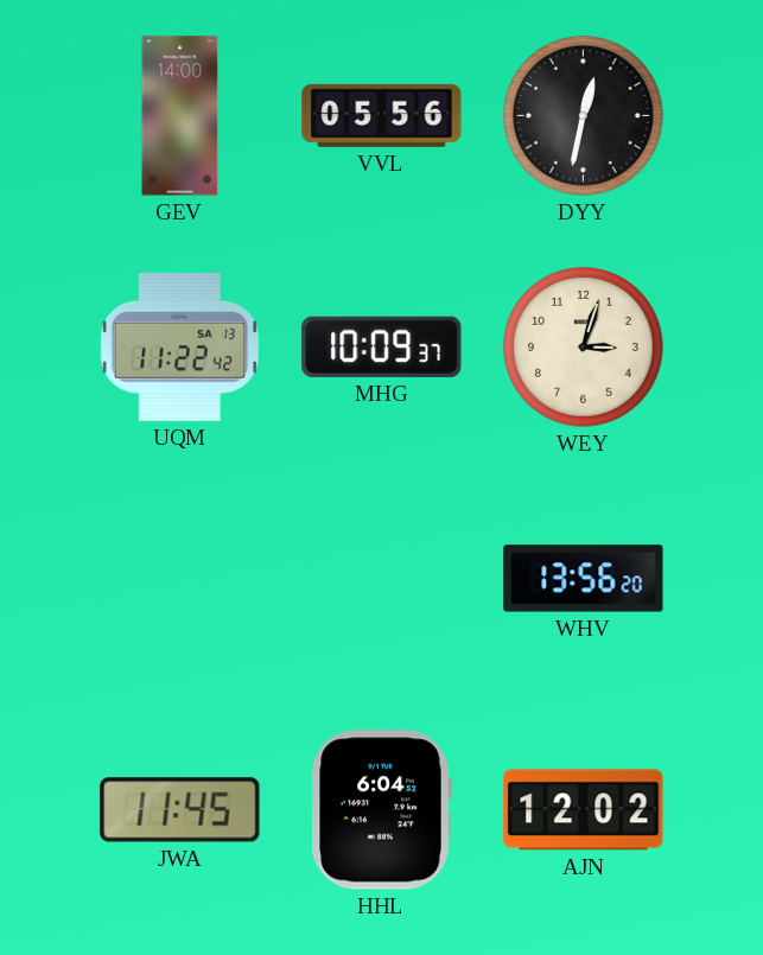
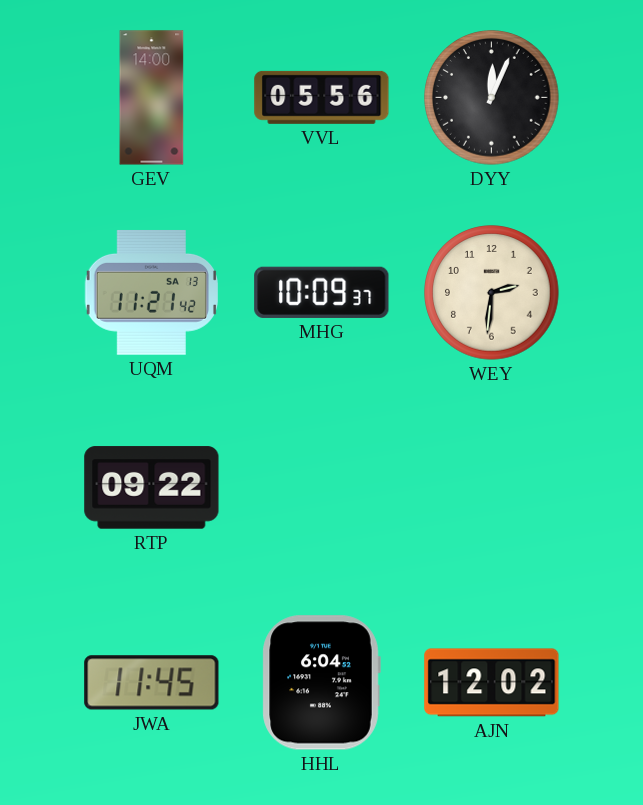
DYY: 12:32 -> 12:04 (492, 98)
UQM: 11:22 -> 11:21 (151, 293)
WEY: 3:03 -> 2:31 (492, 293)
RTP: none -> 09:22 (152, 488)
WHV: 13:56 -> none (584, 579)
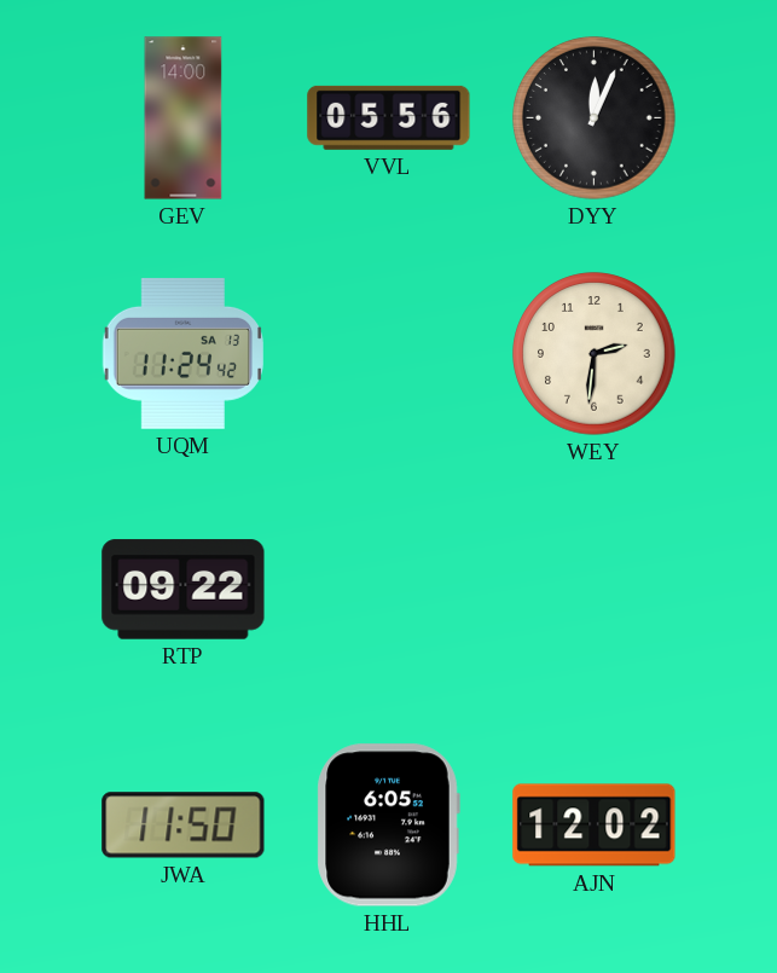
UQM: 11:21 -> 11:24 (182, 354)
MHG: 10:09 -> none (322, 292)
JWA: 11:45 -> 11:50 (184, 826)
HHL: 6:04 -> 6:05 (388, 826)
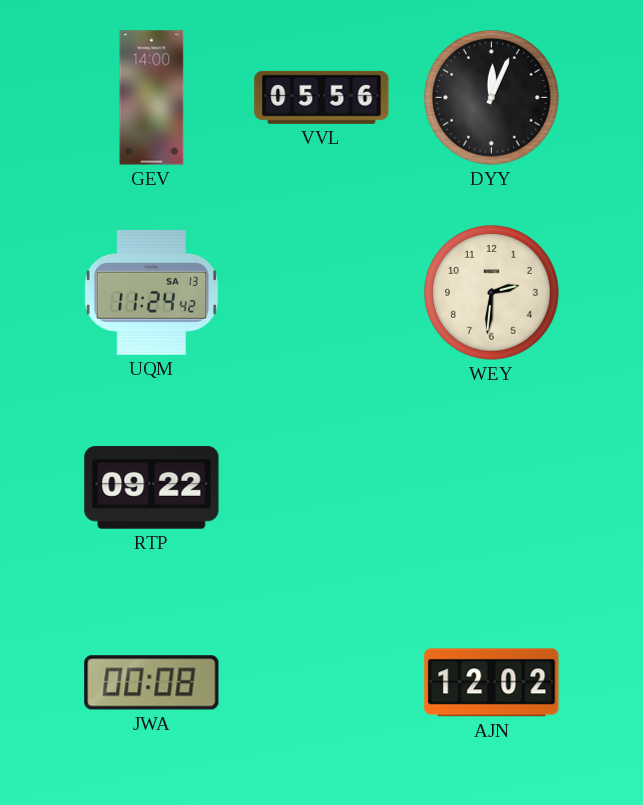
JWA: 11:50 -> 00:08 (152, 683)
HHL: 6:05 -> none (388, 826)
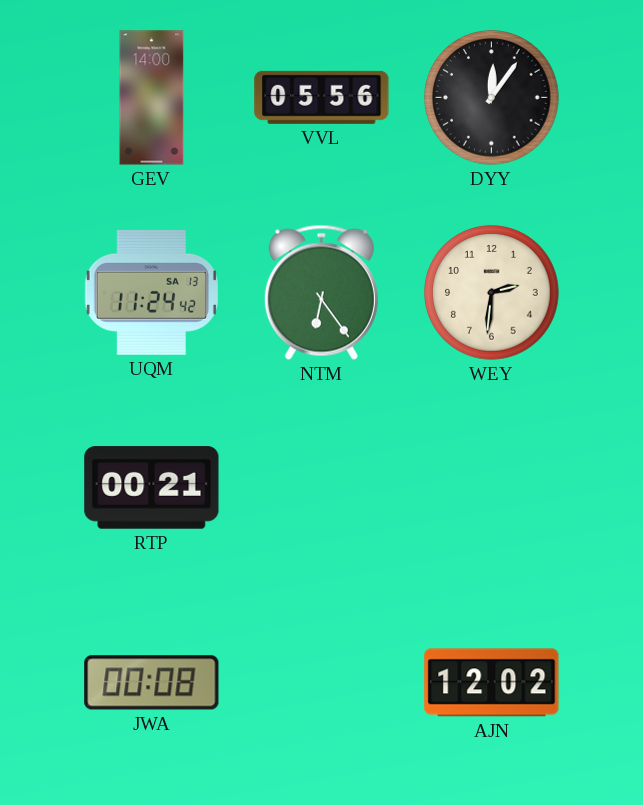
DYY: 12:04 -> 12:06 (492, 98)
NTM: none -> 6:24 (321, 292)
RTP: 09:22 -> 00:21 (152, 488)
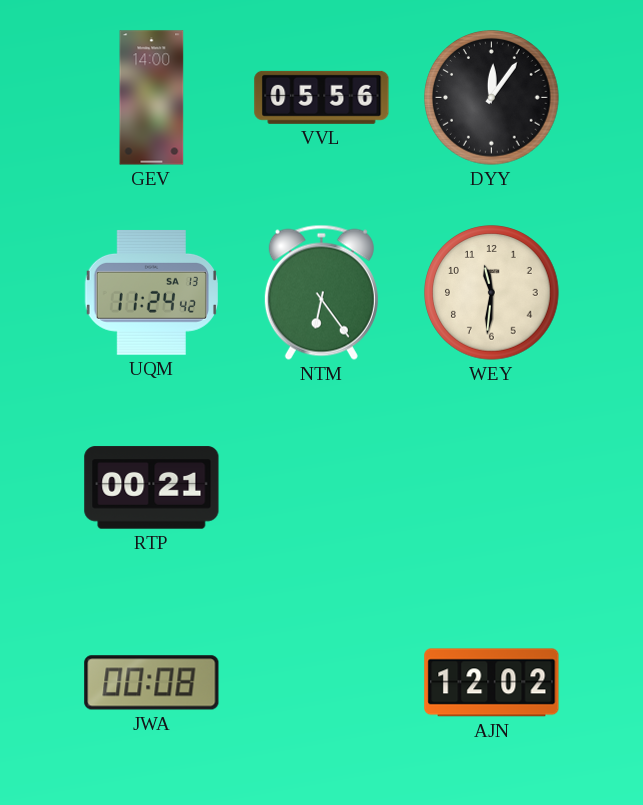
WEY: 2:31 -> 11:31 (492, 293)
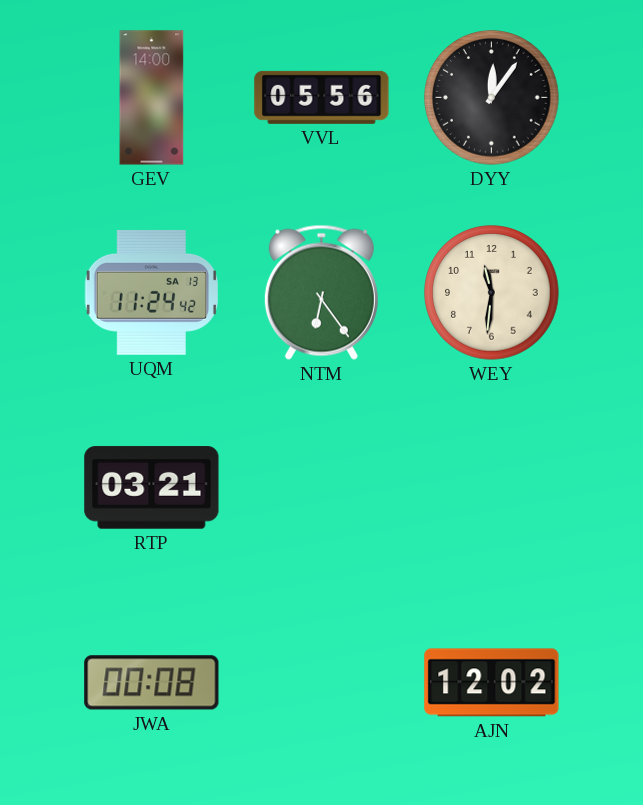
RTP: 00:21 -> 03:21 (152, 488)
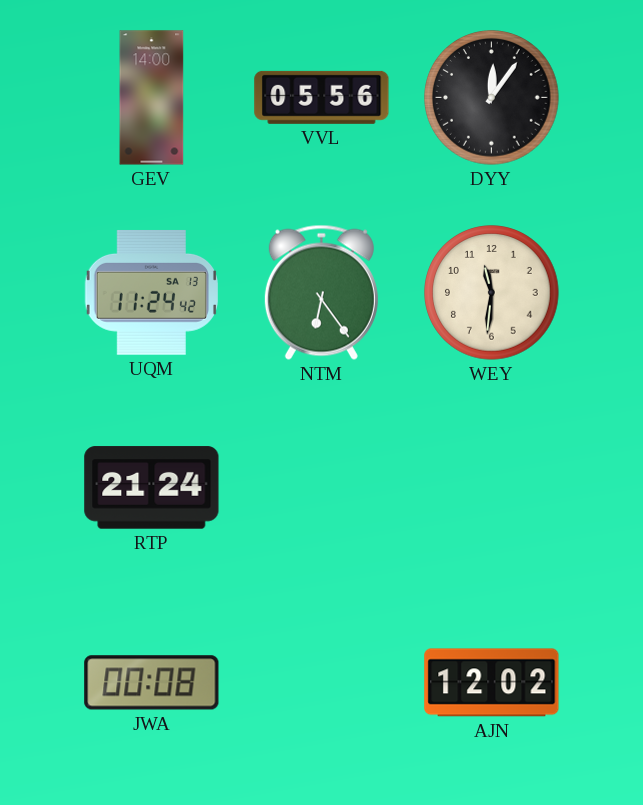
RTP: 03:21 -> 21:24 (152, 488)
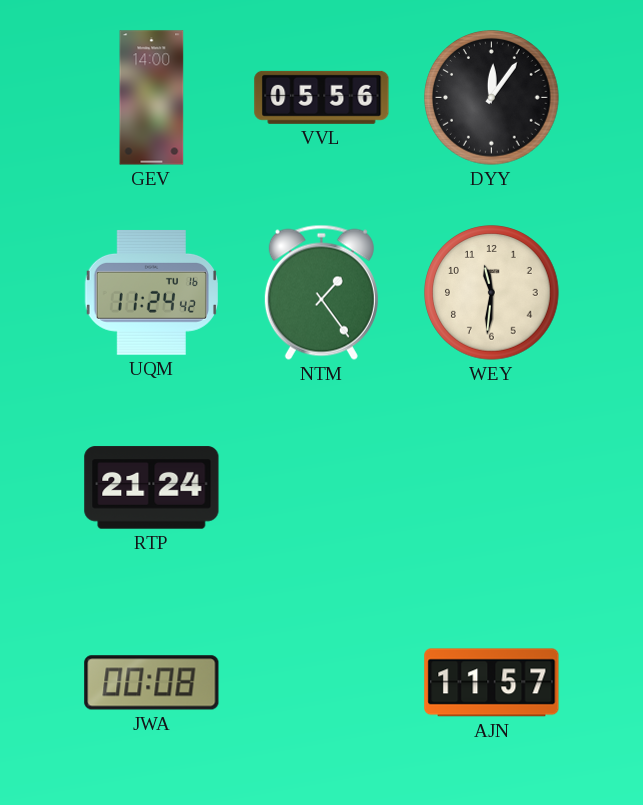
UQM date: SA 13 -> TU 16 (151, 293)
NTM: 6:24 -> 1:24 (321, 292)
AJN: 12:02 -> 11:57 (492, 683)
